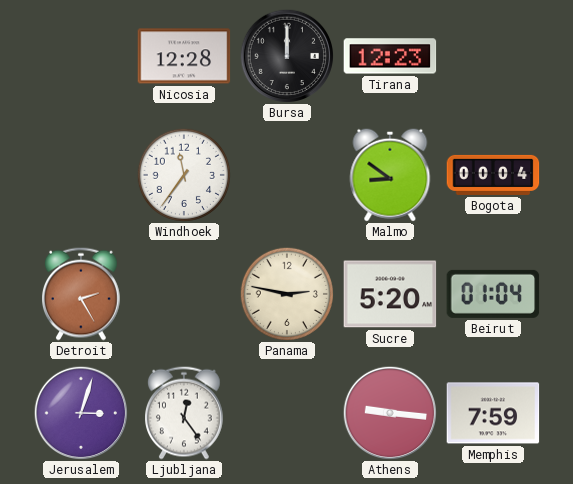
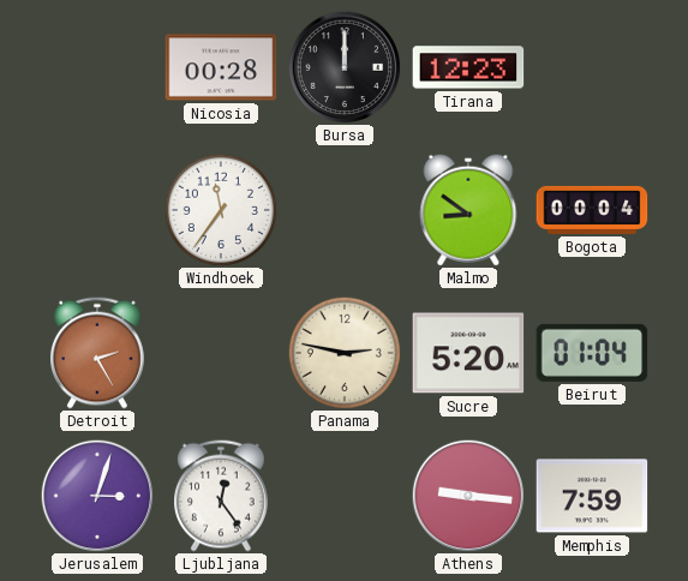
Nicosia: 12:28 -> 00:28 (221, 67)
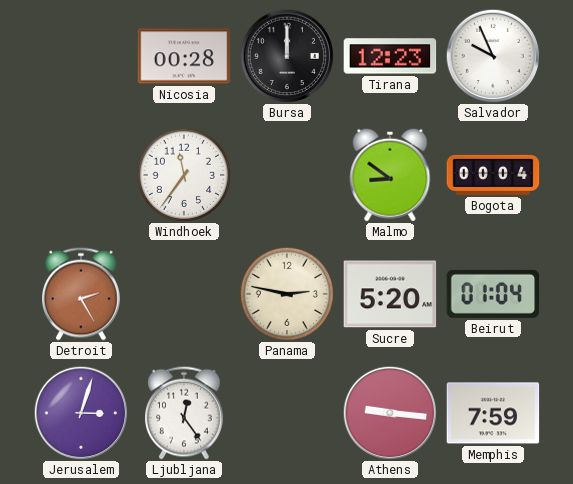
Salvador: none -> 9:56 (492, 55)
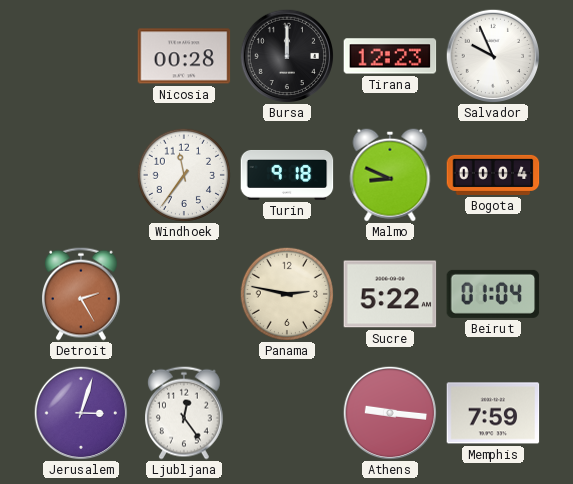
Turin: none -> 9:18 (287, 175)
Malmo: 8:51 -> 8:49 (390, 175)
Sucre: 5:20 -> 5:22 (390, 294)
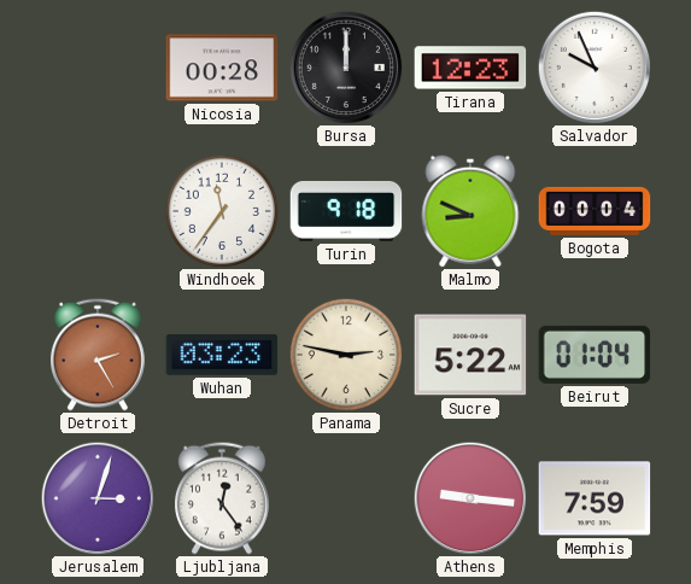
Wuhan: none -> 03:23 (222, 355)
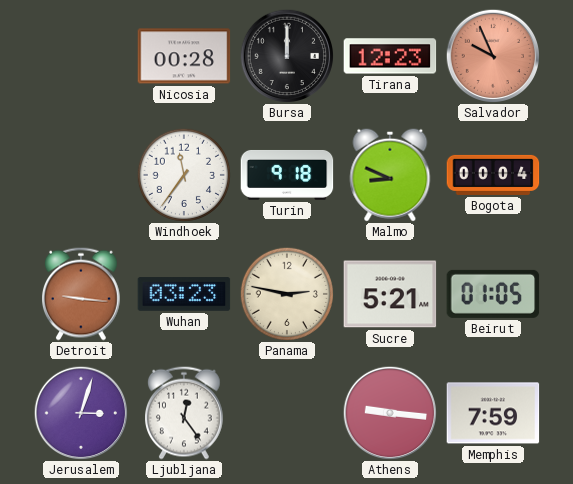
Salvador dial: white -> salmon (492, 55)
Detroit: 2:25 -> 9:16 (82, 294)
Sucre: 5:22 -> 5:21 (390, 294)
Beirut: 01:04 -> 01:05 (493, 294)
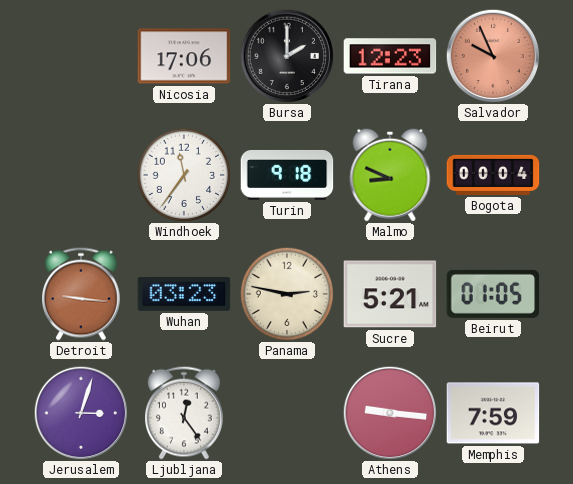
Nicosia: 00:28 -> 17:06 (184, 56)
Bursa: 12:00 -> 2:00 (286, 55)
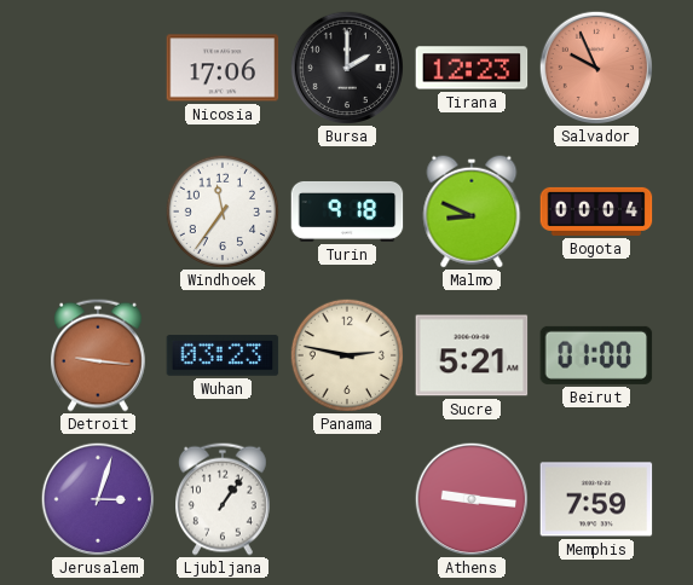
Beirut: 01:05 -> 01:00 (596, 355)
Ljubljana: 12:24 -> 1:06 (224, 499)
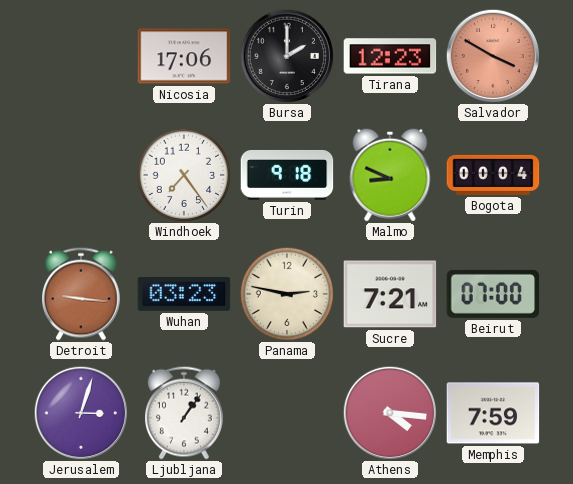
Salvador: 9:56 -> 3:50 (492, 55)
Windhoek: 11:36 -> 7:24 (184, 175)
Sucre: 5:21 -> 7:21 (390, 294)
Beirut: 01:00 -> 07:00 (493, 294)
Athens: 9:16 -> 4:16 (389, 412)
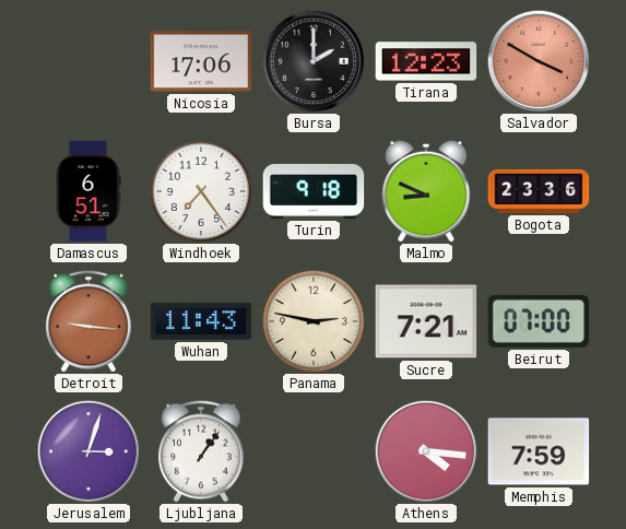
Damascus: none -> 6:51 (88, 191)
Bogota: 00:04 -> 23:36 (539, 191)
Wuhan: 03:23 -> 11:43 (201, 321)
